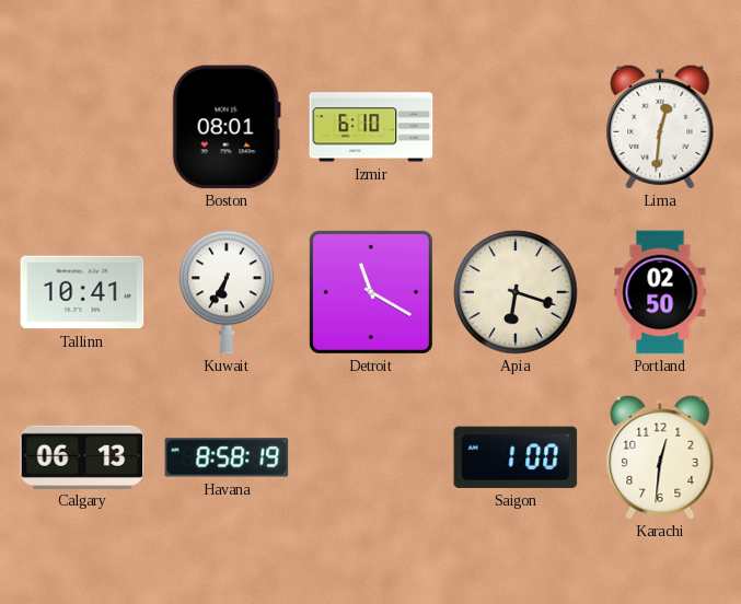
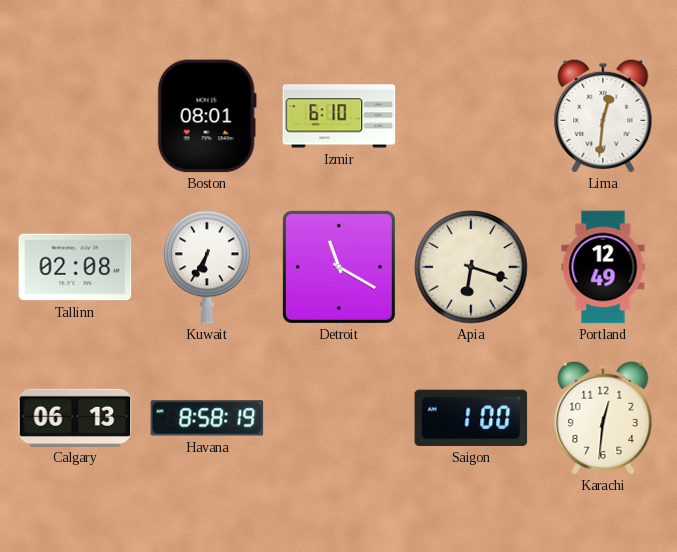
Tallinn: 10:41 -> 02:08 (75, 267)
Portland: 02:50 -> 12:49 (603, 267)
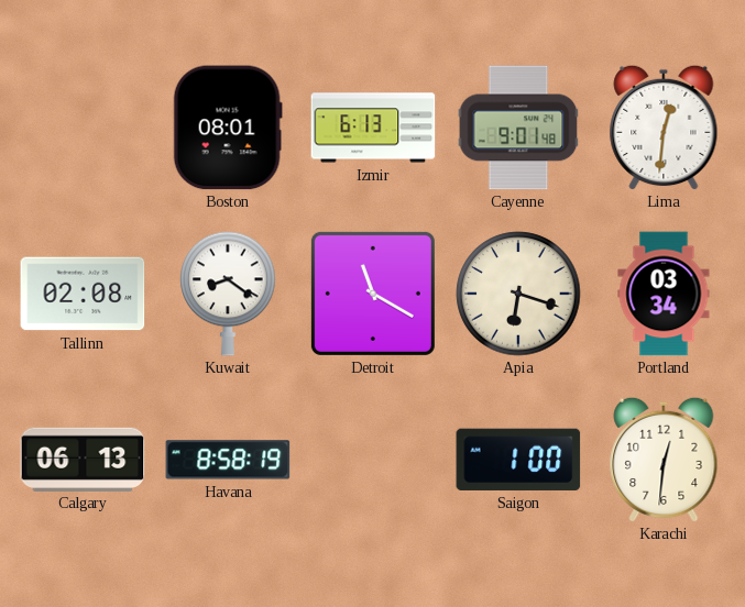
Izmir: 6:10 -> 6:13 (373, 128)
Cayenne: none -> 9:01 (518, 128)
Kuwait: 6:35 -> 8:21 (228, 294)
Portland: 12:49 -> 03:34 (664, 294)
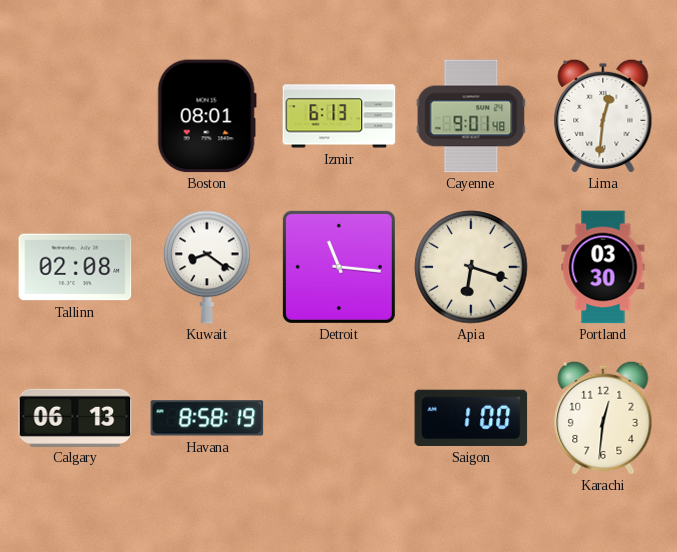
Detroit: 11:20 -> 11:16 (339, 267)
Portland: 03:34 -> 03:30 (603, 267)
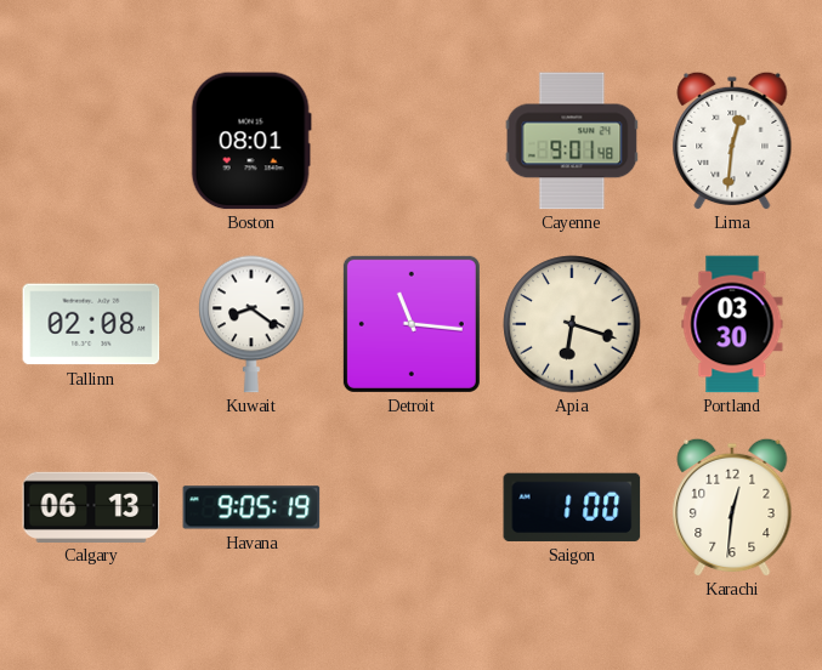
Izmir: 6:13 -> none (339, 116)
Havana: 8:58 -> 9:05 (251, 507)
